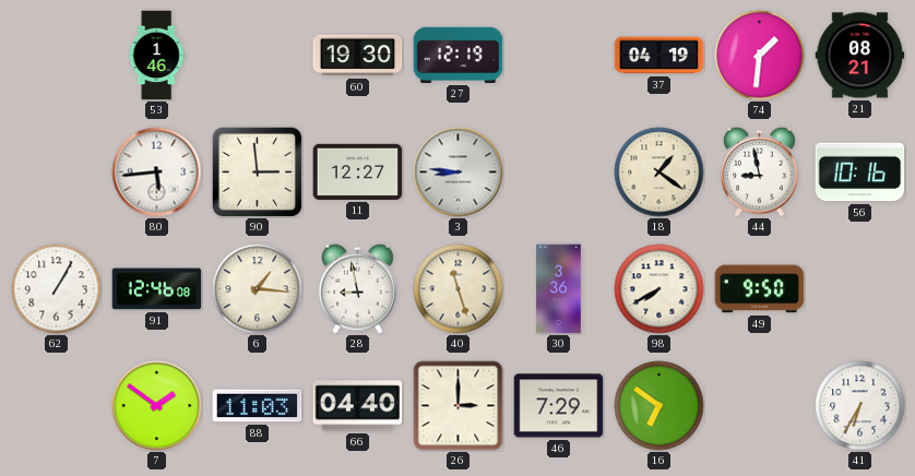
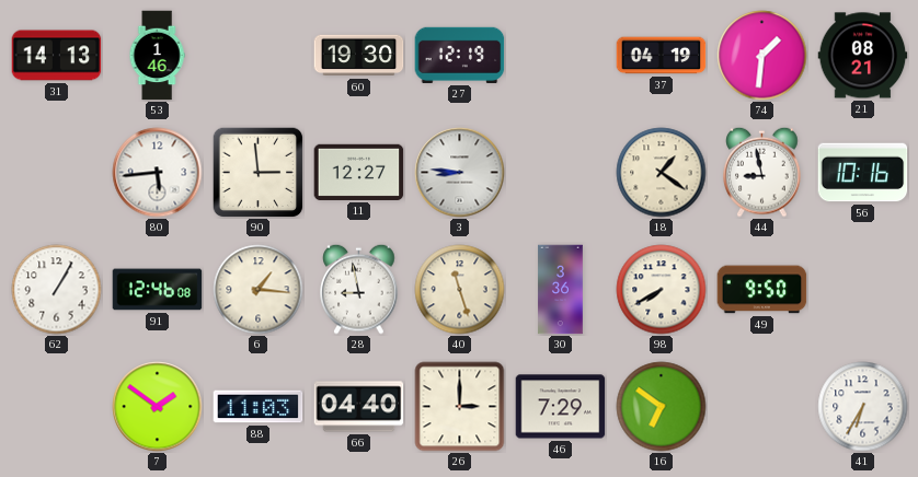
31: none -> 14:13 (57, 56)
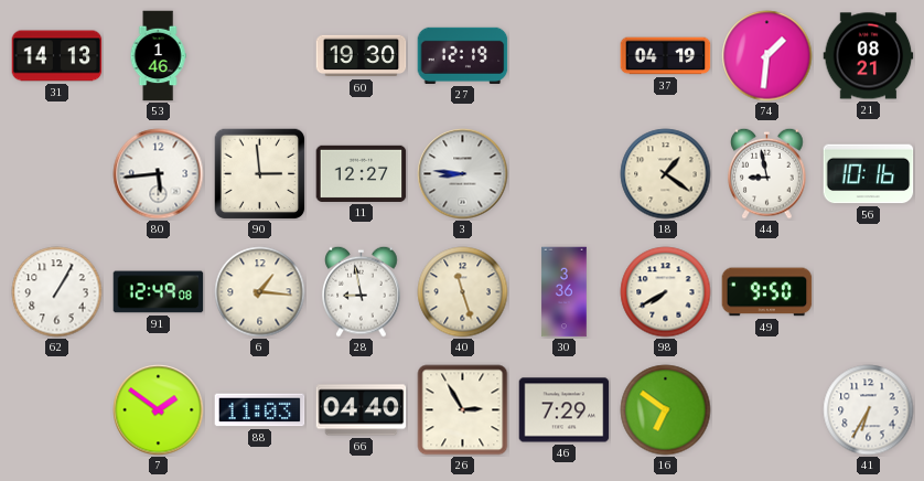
91: 12:46 -> 12:49 (159, 292)
26: 3:00 -> 2:55 (463, 410)
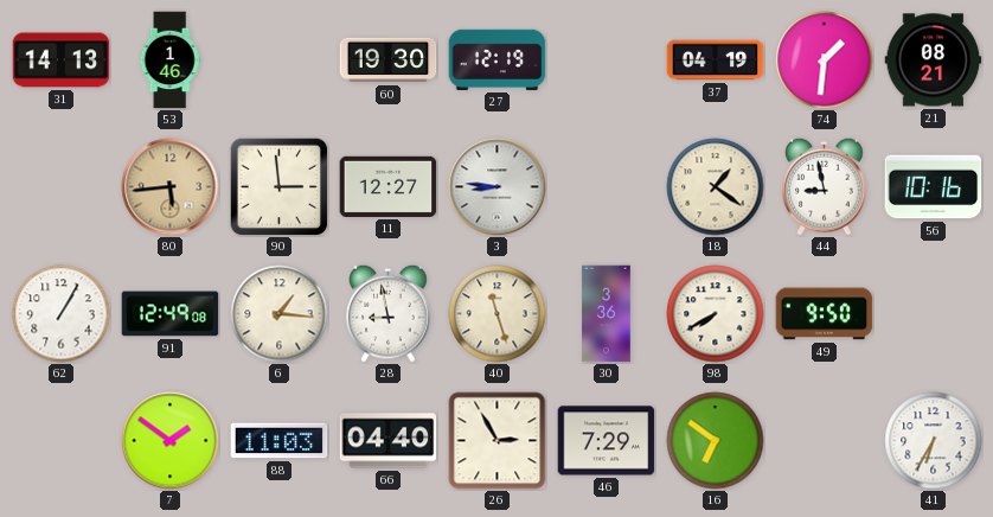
80 dial: white -> champagne (171, 187)
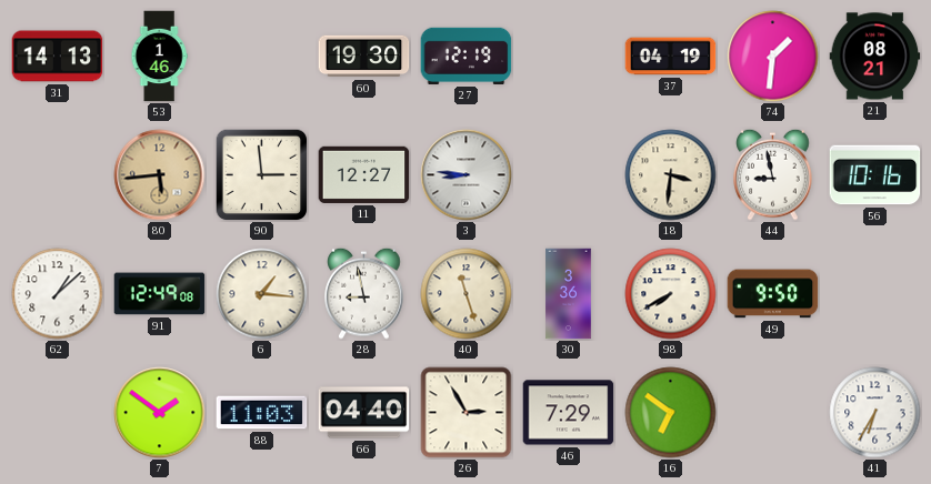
18: 1:21 -> 3:31 (671, 175)
62: 1:05 -> 1:08 (58, 294)
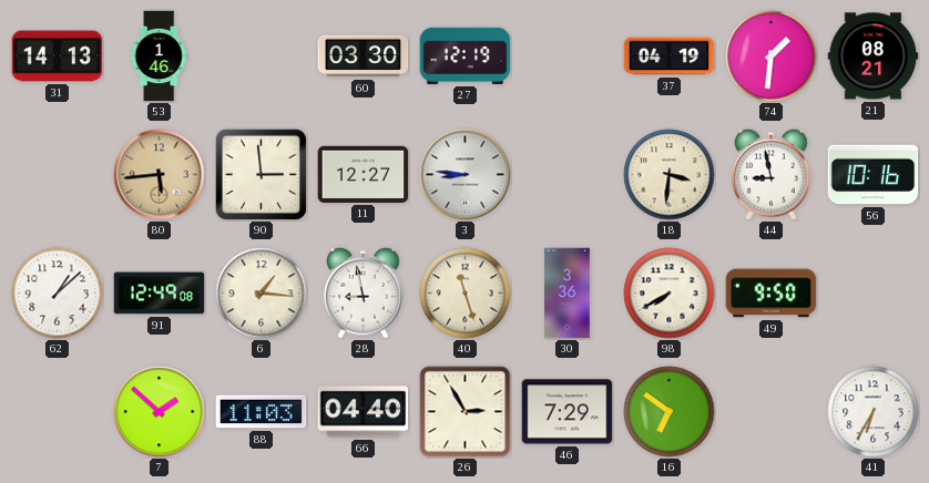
60: 19:30 -> 03:30 (364, 56)
7: 1:51 -> 1:52 (160, 412)
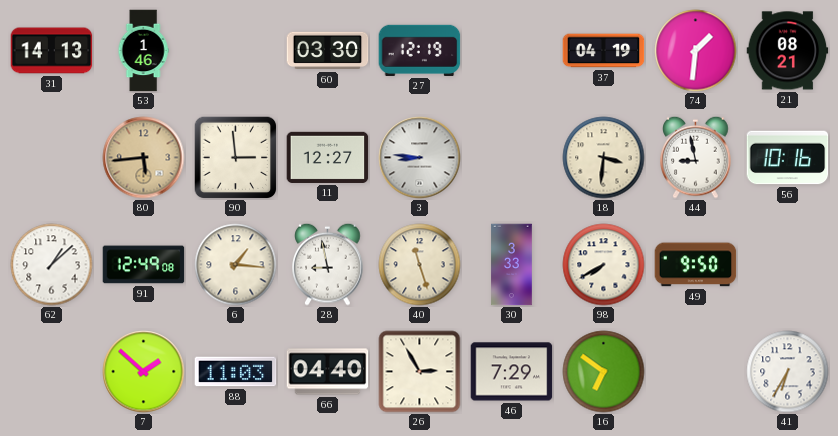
30: 3:36 -> 3:33 (512, 265)
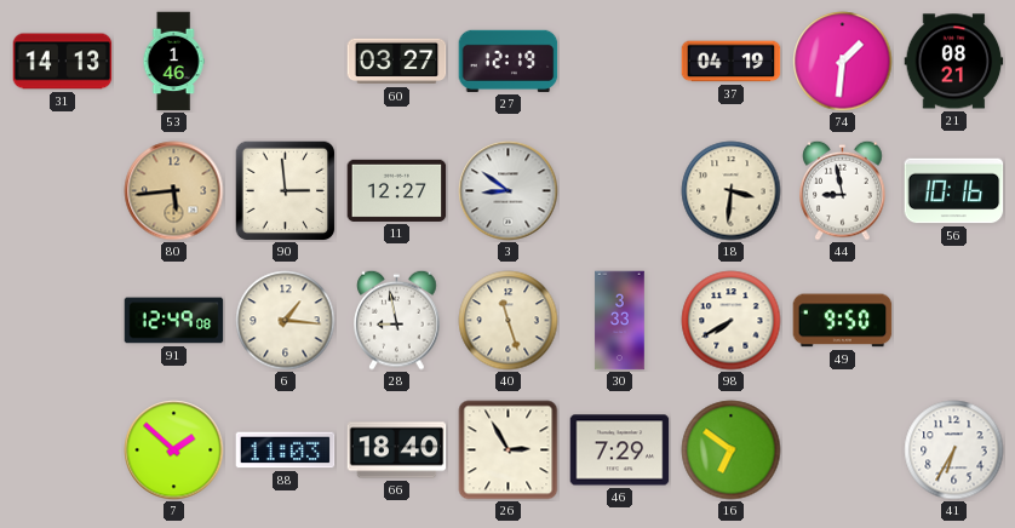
60: 03:30 -> 03:27 (397, 62)
3: 8:46 -> 8:51 (509, 191)
62: 1:08 -> none (52, 265)
66: 04:40 -> 18:40 (397, 450)
